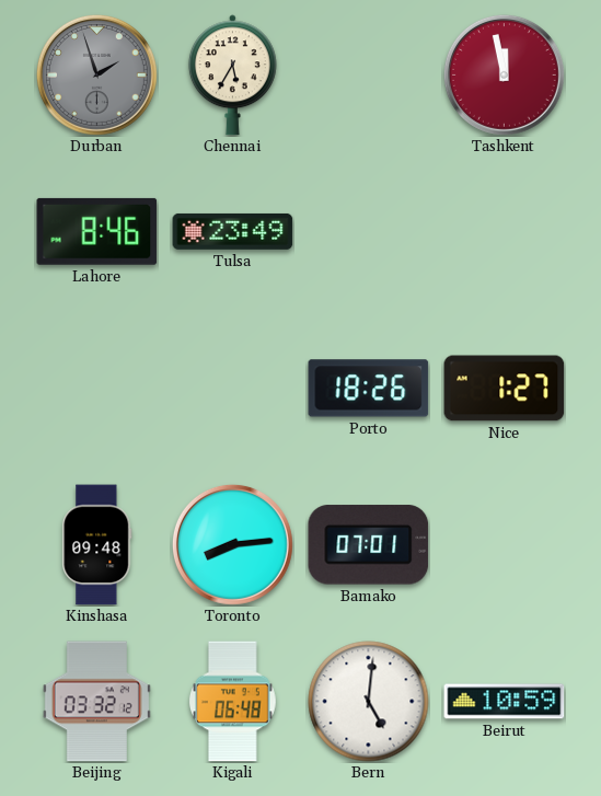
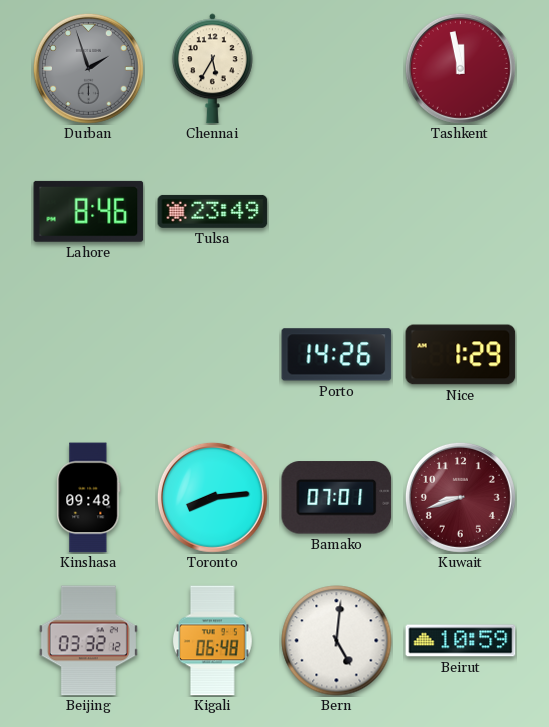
Porto: 18:26 -> 14:26 (337, 355)
Nice: 1:27 -> 1:29 (461, 355)
Kuwait: none -> 8:42 (460, 497)
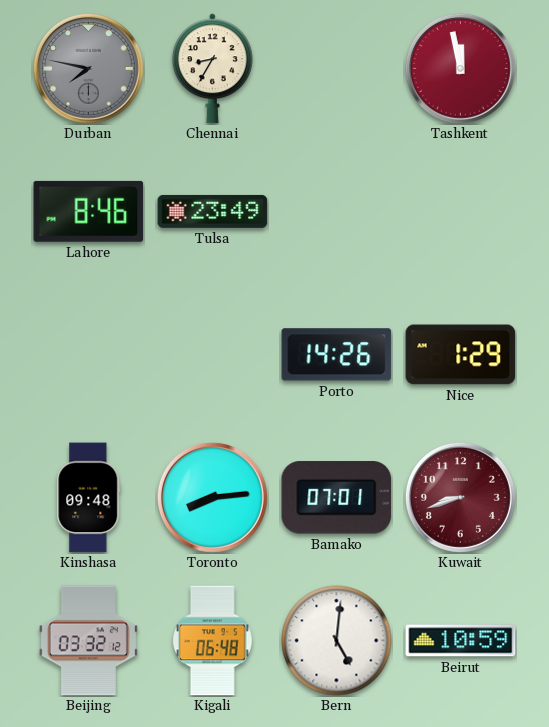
Durban: 1:57 -> 7:47 (88, 68)
Chennai: 5:35 -> 8:35 (212, 69)
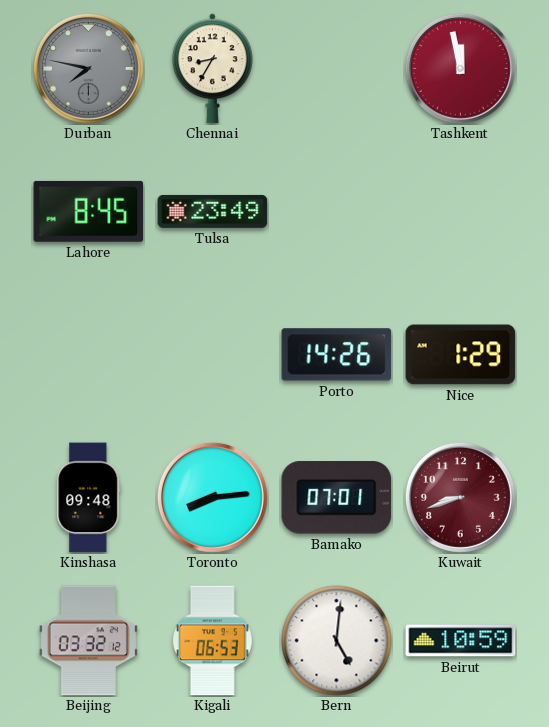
Lahore: 8:46 -> 8:45 (89, 211)
Kigali: 06:48 -> 06:53 (212, 641)
